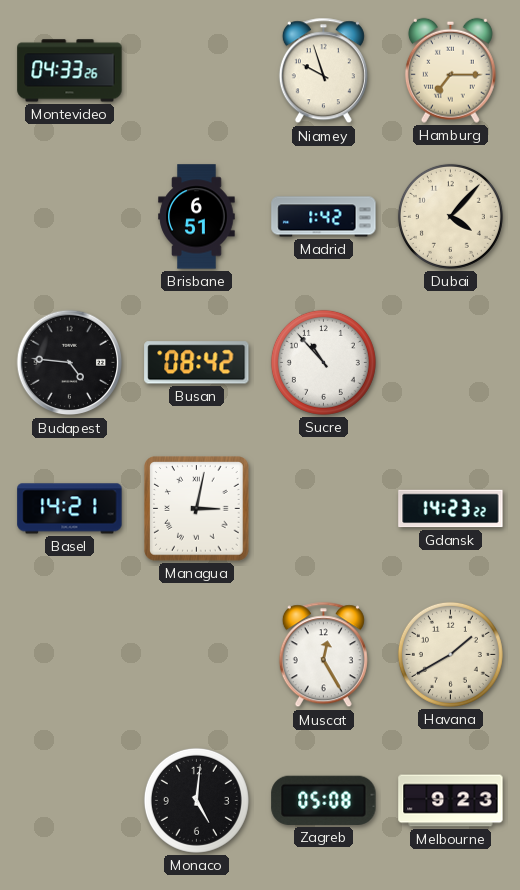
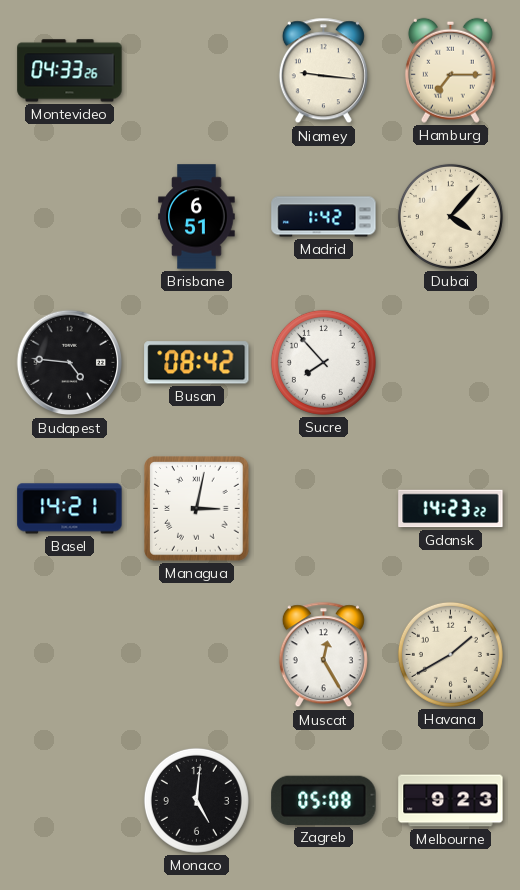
Niamey: 9:57 -> 9:16 (323, 71)
Sucre: 10:53 -> 7:53 (323, 362)
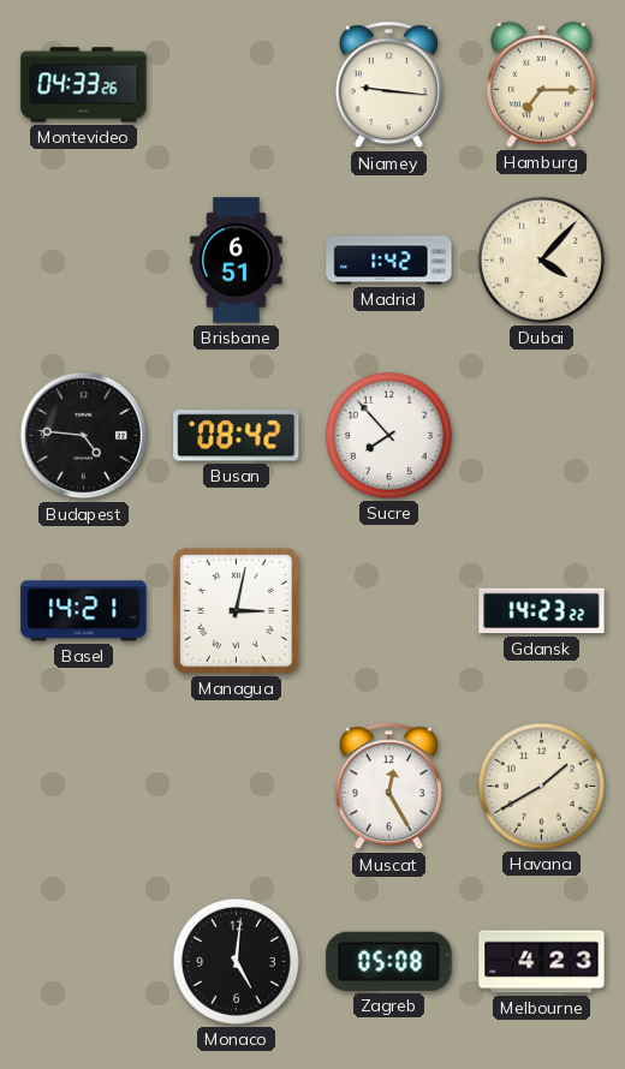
Melbourne: 9:23 -> 4:23 (542, 962)
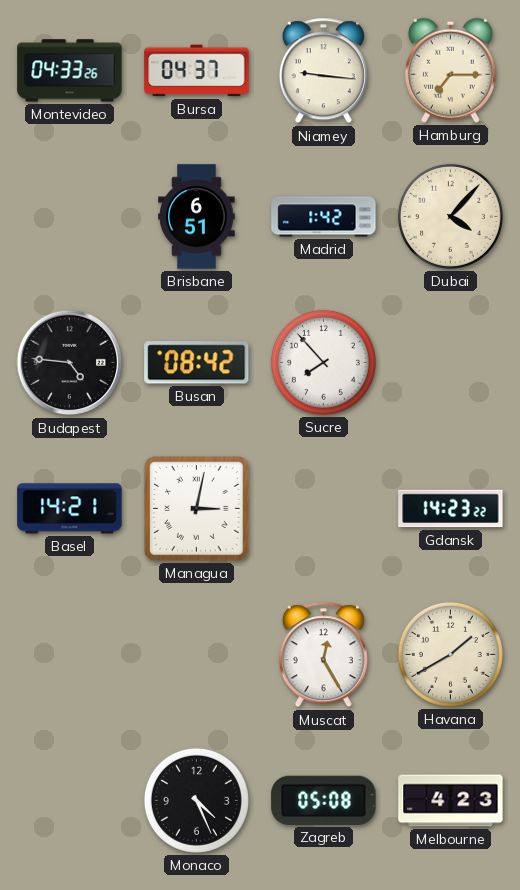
Bursa: none -> 04:37 (197, 71)
Monaco: 5:01 -> 4:26 (196, 800)
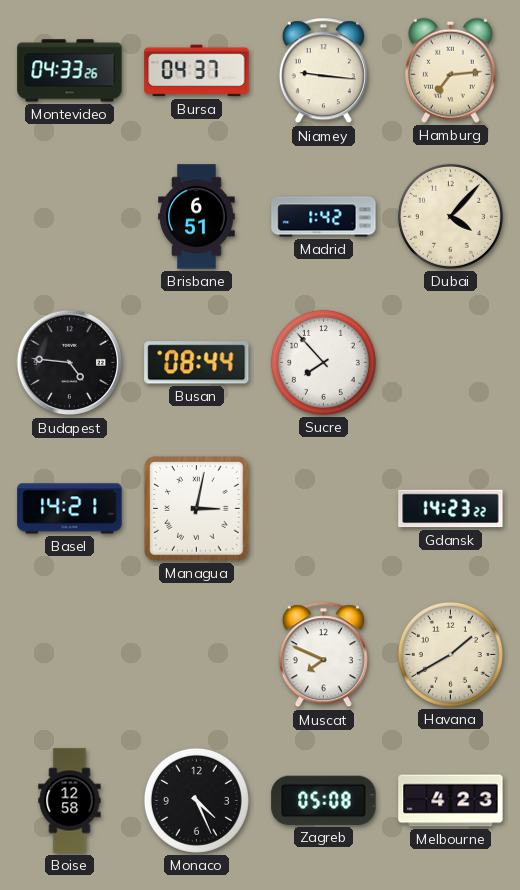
Hamburg: 7:15 -> 7:14 (450, 70)
Busan: 08:42 -> 08:44 (197, 363)
Muscat: 12:25 -> 7:49 (323, 655)
Boise: none -> 12:58 (70, 801)
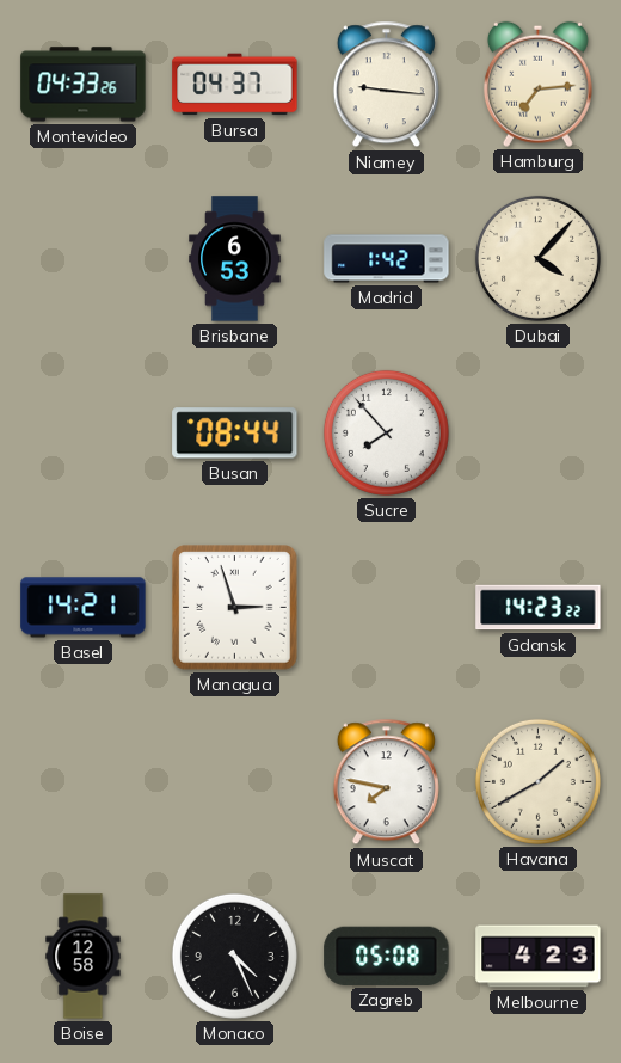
Brisbane: 6:51 -> 6:53 (235, 259)
Budapest: 4:46 -> none (70, 363)
Managua: 3:02 -> 2:57 (235, 608)
Muscat: 7:49 -> 7:47 (386, 782)
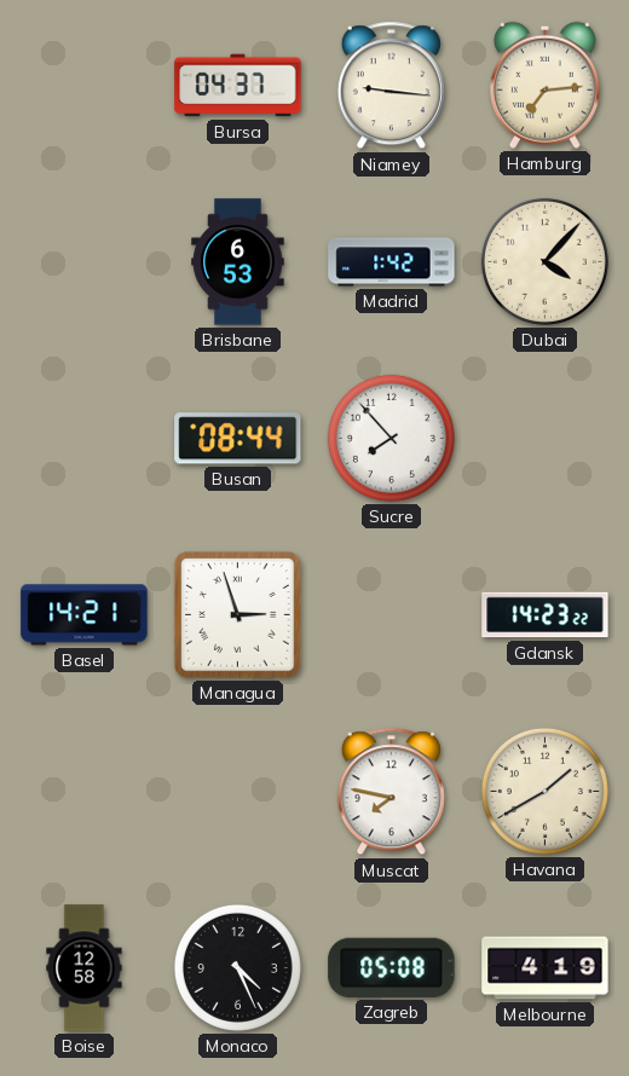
Montevideo: 04:33 -> none (84, 85)
Melbourne: 4:23 -> 4:19 (546, 968)
